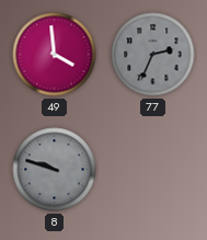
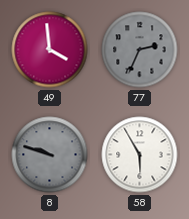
58: none -> 5:55 (140, 155)
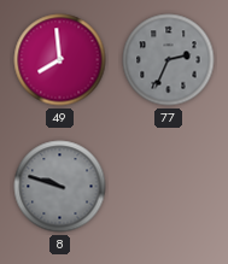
49: 3:59 -> 7:59 (60, 60)
58: 5:55 -> none (140, 155)
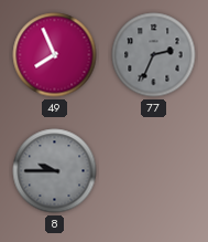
49: 7:59 -> 7:56 (55, 55)
8: 9:48 -> 9:45 (55, 171)
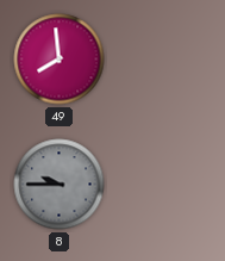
49: 7:56 -> 7:59 (60, 60)
77: 2:34 -> none (154, 55)
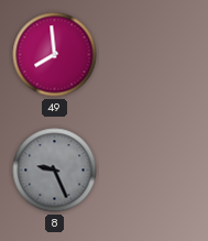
8: 9:45 -> 9:26 (55, 171)
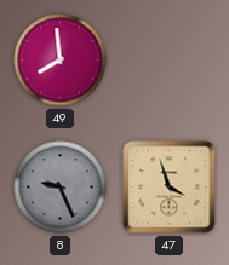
47: none -> 3:57 (170, 188)
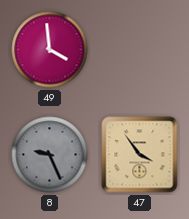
49: 7:59 -> 3:59 (50, 50)
47: 3:57 -> 3:54 (140, 155)
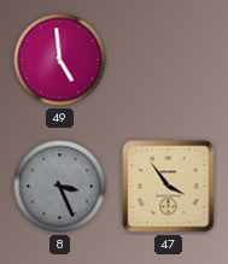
49: 3:59 -> 4:59 (60, 60)
8: 9:26 -> 3:26 (60, 187)
